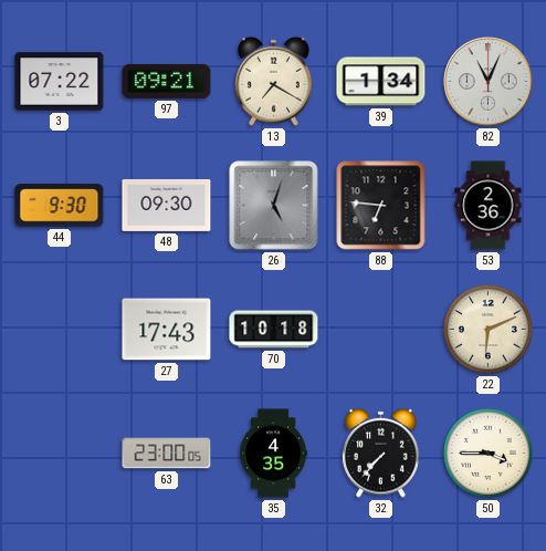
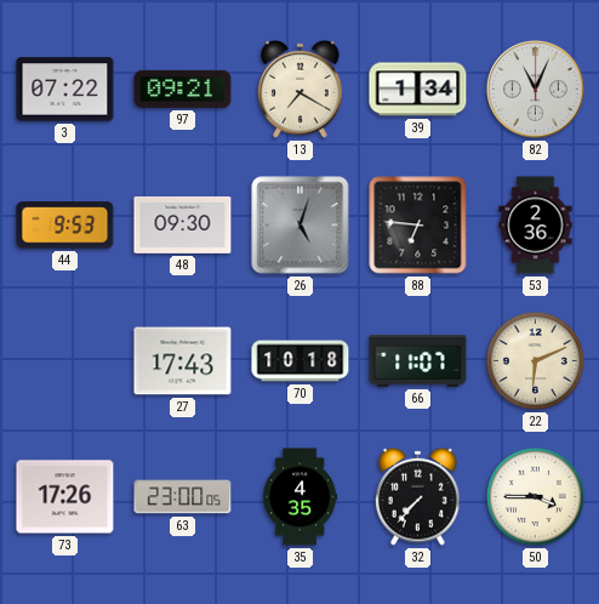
44: 9:30 -> 9:53 (65, 226)
66: none -> 11:07 (418, 361)
73: none -> 17:26 (65, 497)
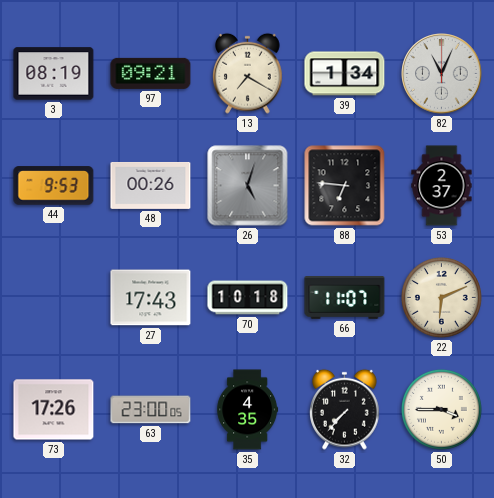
3: 07:22 -> 08:19 (54, 74)
48: 09:30 -> 00:26 (151, 185)
53: 2:36 -> 2:37 (442, 186)
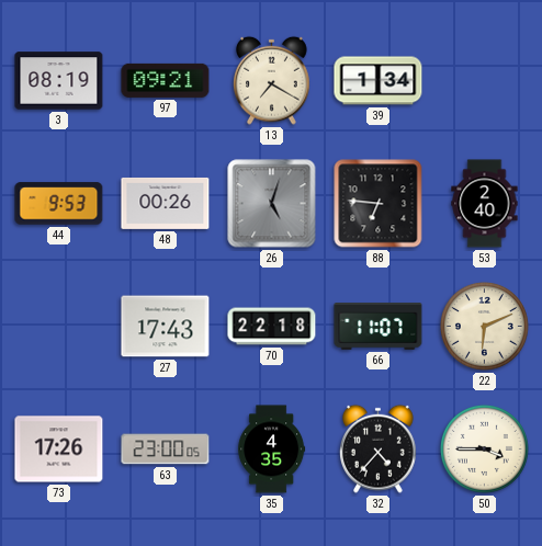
82: 11:04 -> none (442, 74)
53: 2:37 -> 2:40 (485, 204)
70: 10:18 -> 22:18 (272, 327)
32: 7:37 -> 4:37 (379, 448)
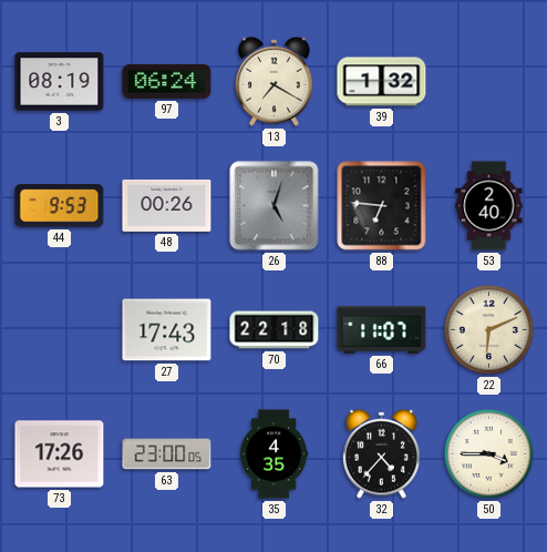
97: 09:21 -> 06:24 (167, 81)
39: 1:34 -> 1:32 (382, 82)
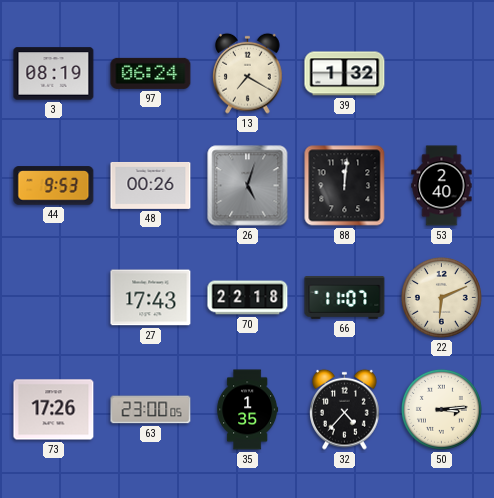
88: 6:46 -> 12:01 (345, 186)
35: 4:35 -> 1:35 (248, 410)
50: 3:45 -> 3:14 (441, 409)
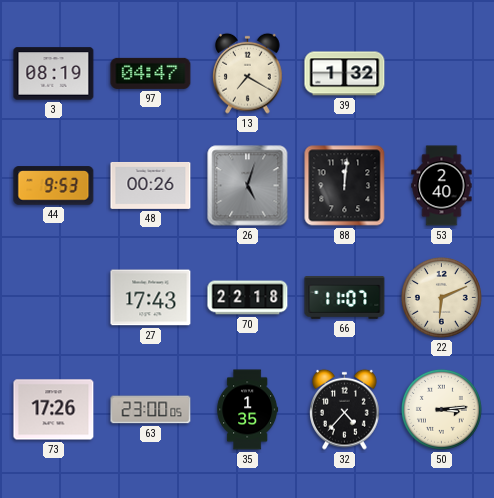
97: 06:24 -> 04:47 (151, 73)
